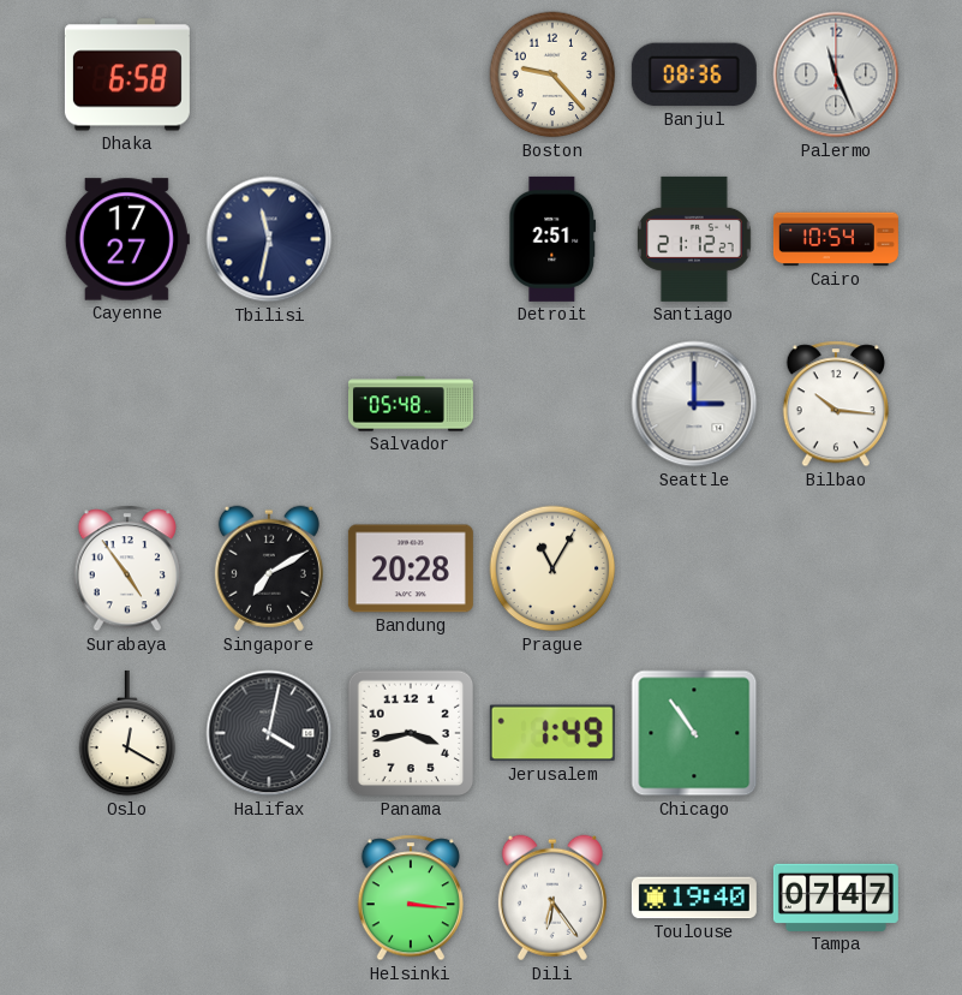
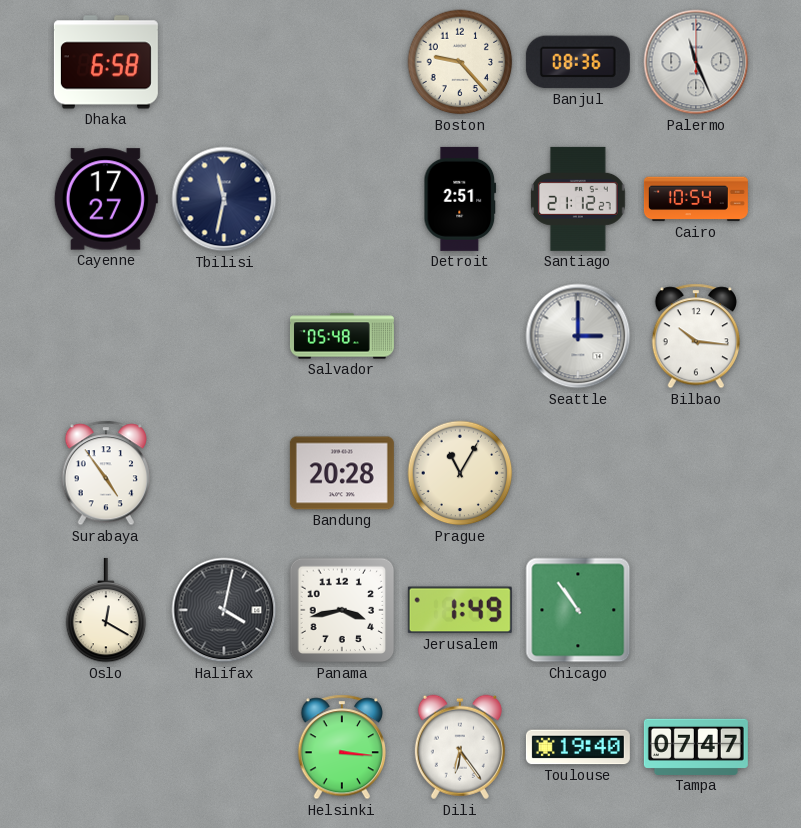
Singapore: 7:10 -> none (269, 568)
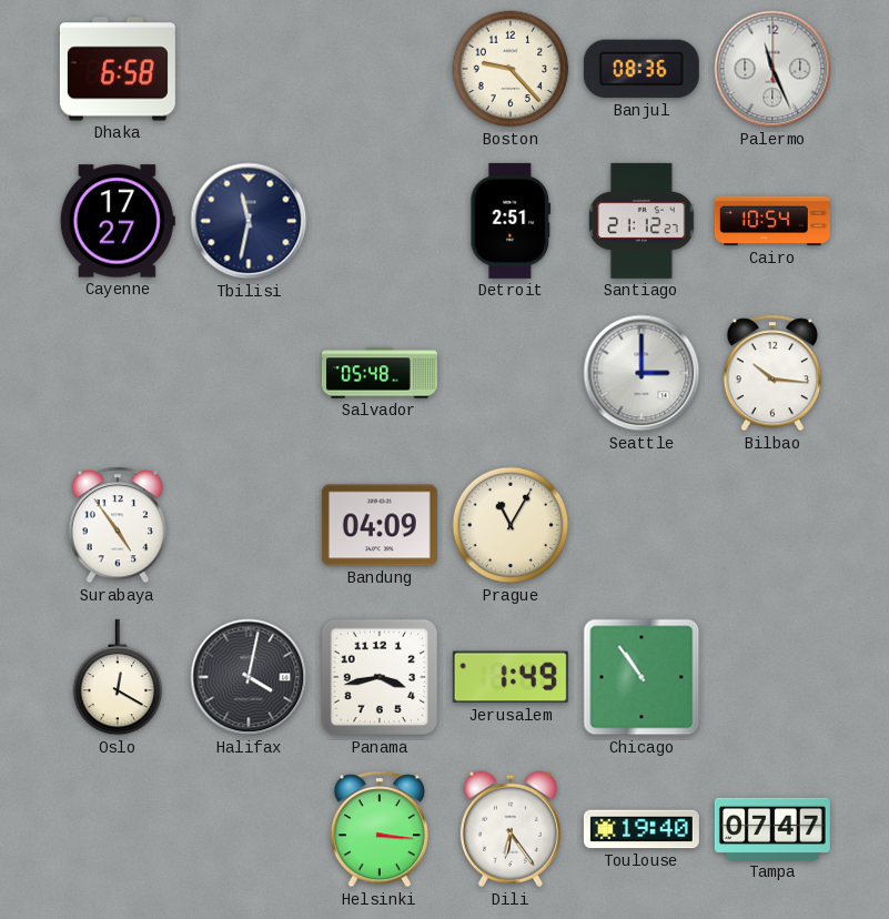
Bandung: 20:28 -> 04:09 (380, 525)
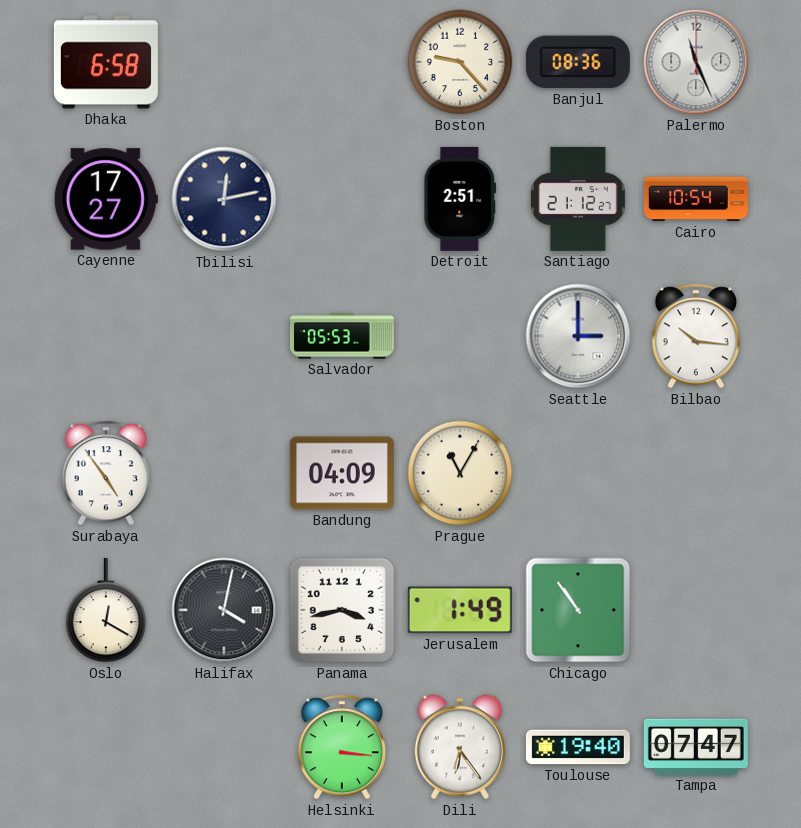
Tbilisi: 11:32 -> 12:13 (224, 199)
Salvador: 05:48 -> 05:53 (342, 336)
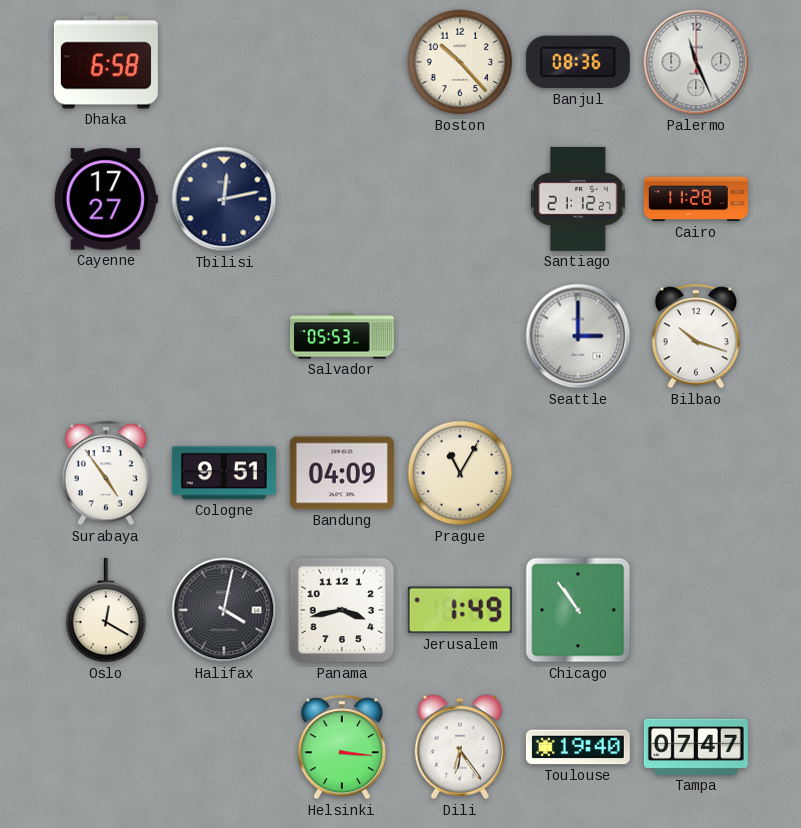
Boston: 9:23 -> 10:23 (460, 62)
Detroit: 2:51 -> none (460, 199)
Cairo: 10:54 -> 11:28 (696, 199)
Bilbao: 10:16 -> 10:18 (695, 336)
Cologne: none -> 9:51 (224, 473)
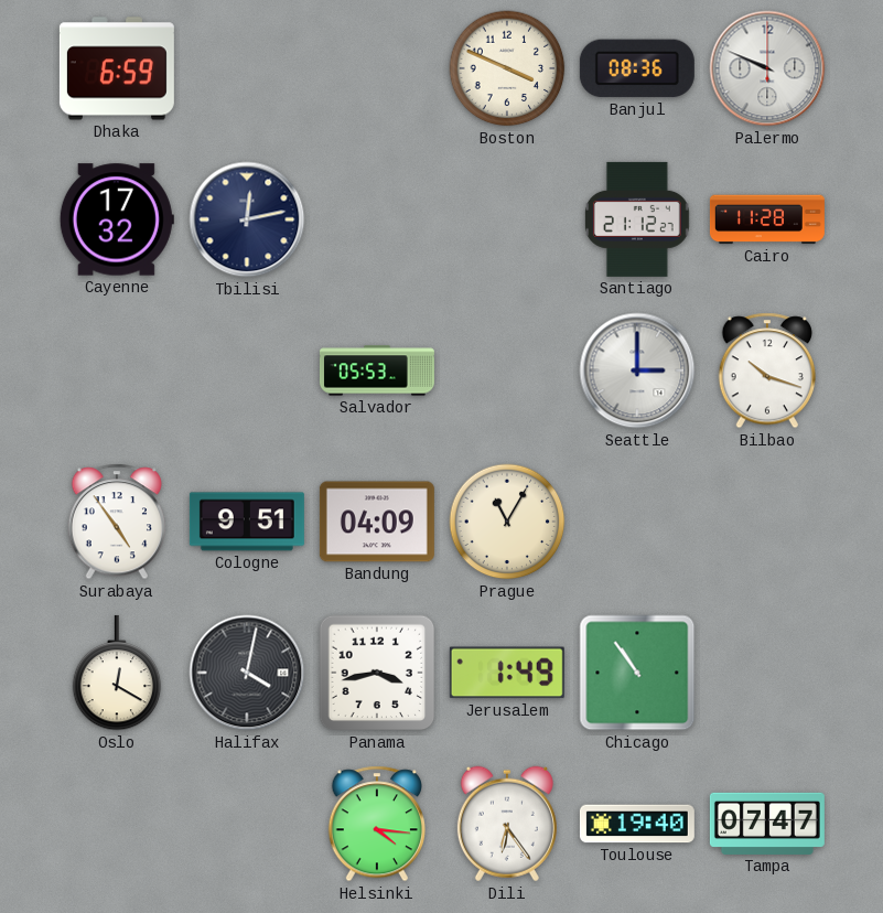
Dhaka: 6:58 -> 6:59 (117, 68)
Boston: 10:23 -> 3:49 (507, 68)
Palermo: 11:26 -> 9:49 (767, 68)
Cayenne: 17:27 -> 17:32 (117, 219)
Helsinki: 3:16 -> 4:16 (376, 824)
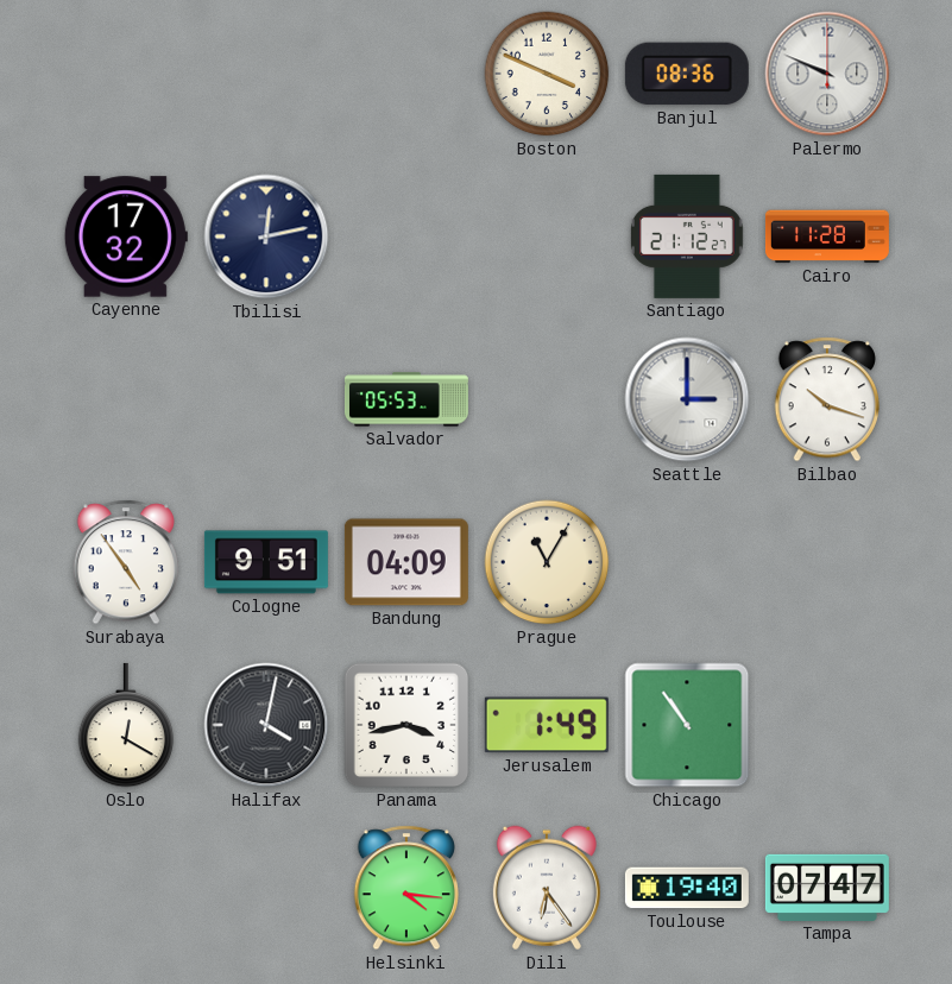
Dhaka: 6:59 -> none (117, 68)
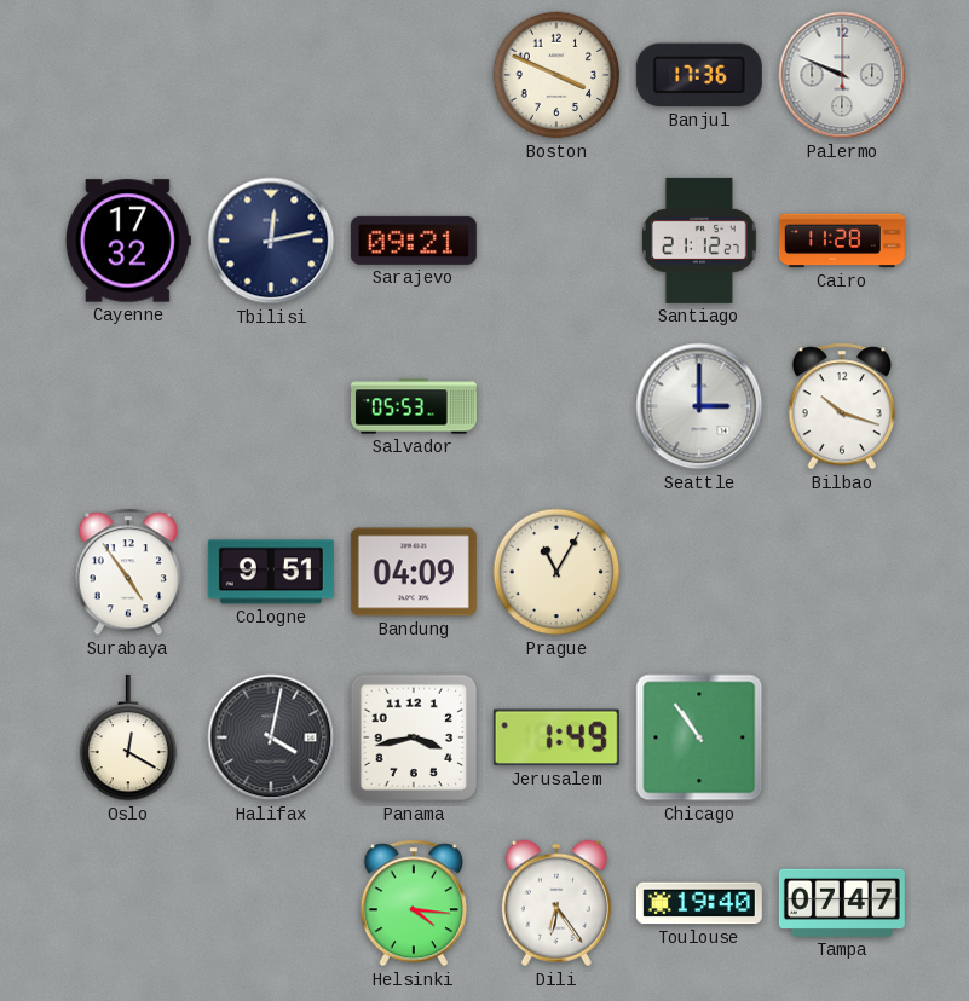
Banjul: 08:36 -> 17:36 (699, 75)
Sarajevo: none -> 09:21 (414, 241)
